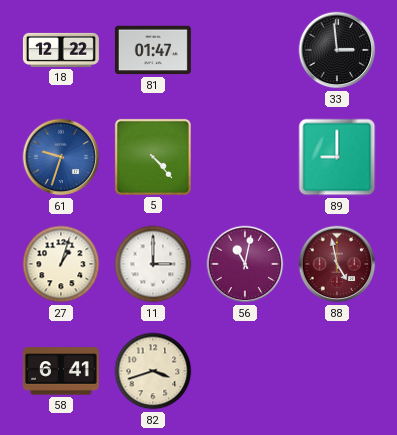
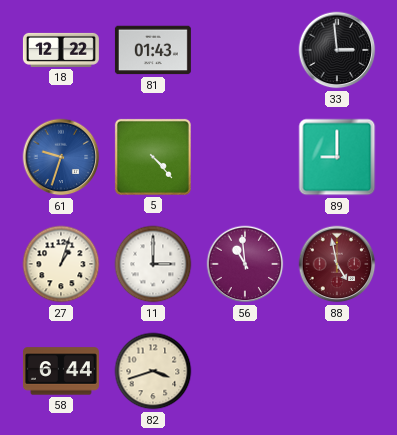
81: 01:47 -> 01:43 (153, 50)
56: 11:02 -> 10:59 (245, 264)
58: 6:41 -> 6:44 (61, 371)
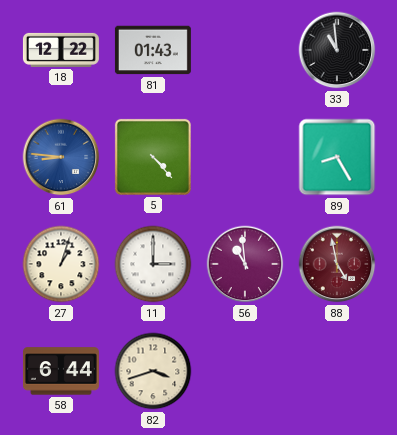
33: 2:59 -> 10:59 (337, 50)
61: 9:33 -> 8:46 (61, 157)
89: 9:00 -> 8:25 (337, 157)
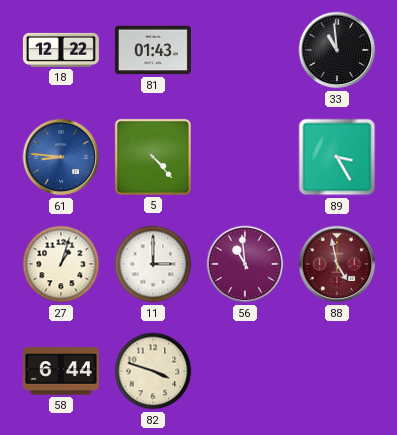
89: 8:25 -> 3:25 (337, 157)
82: 3:42 -> 3:48 (153, 371)
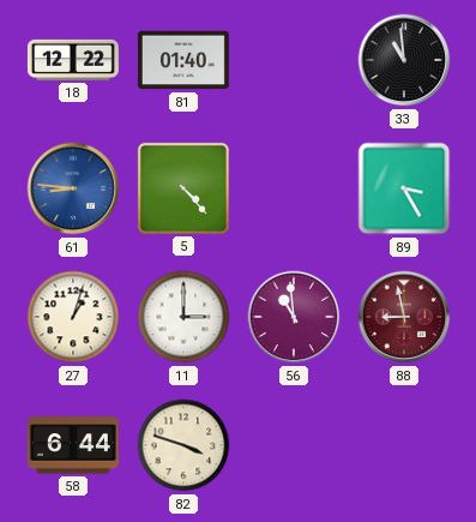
81: 01:43 -> 01:40 (183, 60)
88: 4:58 -> 8:58 (404, 317)
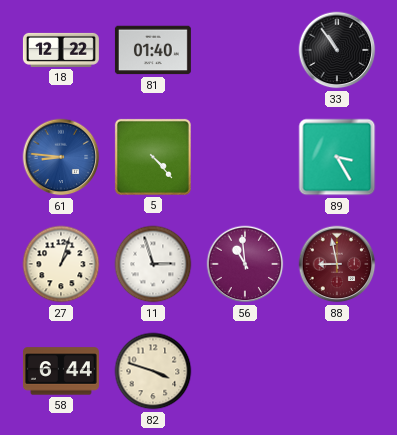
33: 10:59 -> 10:54 (337, 50)
11: 3:00 -> 2:57 (153, 264)
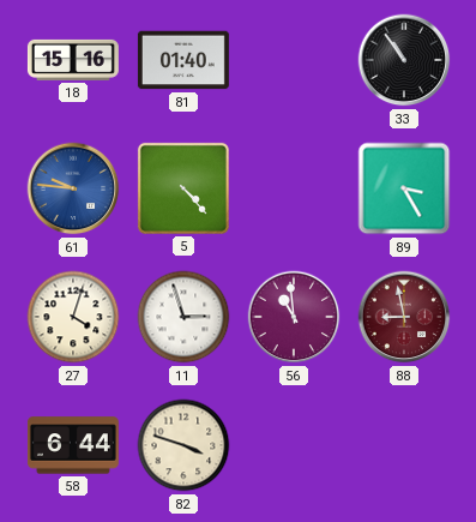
18: 12:22 -> 15:16 (73, 60)
61: 8:46 -> 9:46 (73, 188)
27: 1:03 -> 4:03 (73, 317)
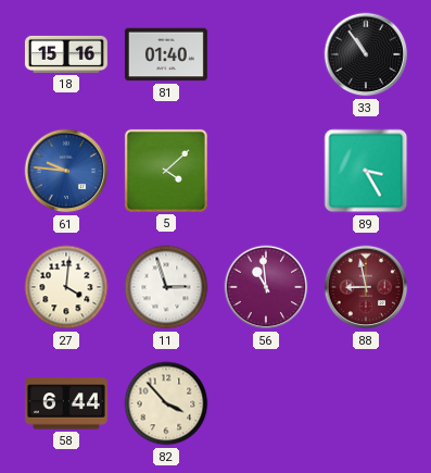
5: 4:23 -> 4:08 (166, 171)
27: 4:03 -> 4:01 (66, 287)
82: 3:48 -> 3:53 (166, 403)
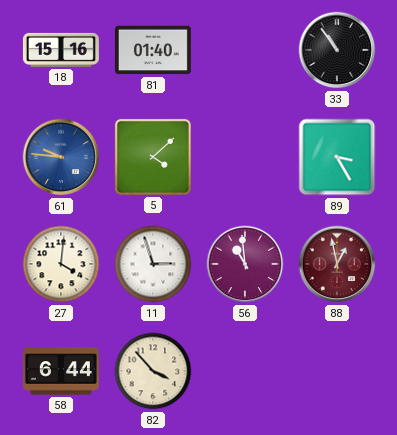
88: 8:58 -> 12:58 (337, 264)
